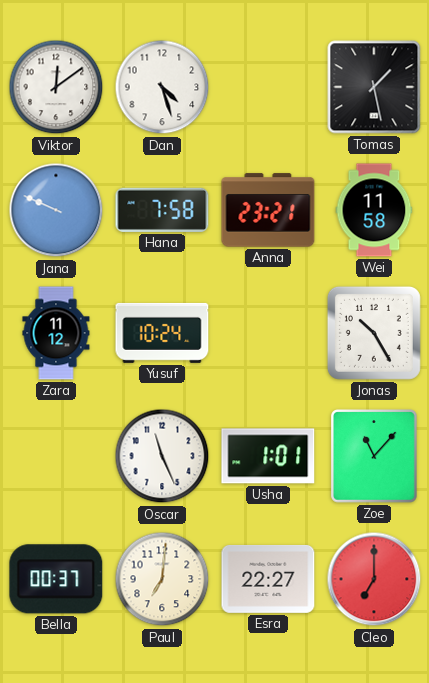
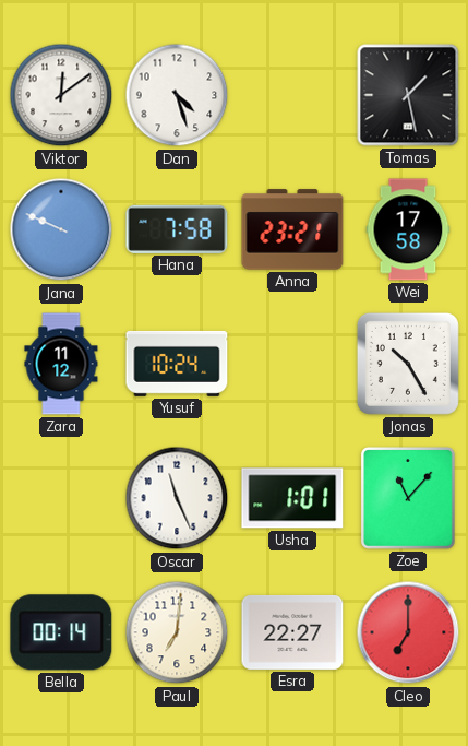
Wei: 11:58 -> 17:58 (408, 229)
Bella: 00:37 -> 00:14 (61, 632)
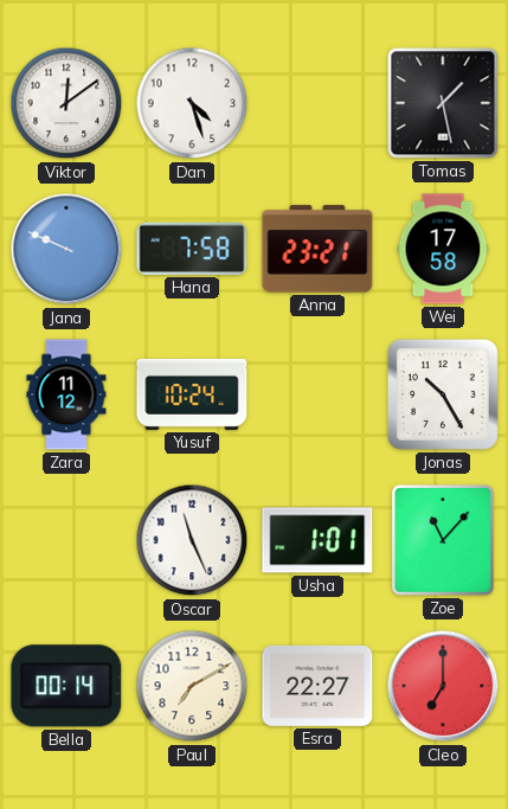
Paul: 7:01 -> 7:10 (192, 686)
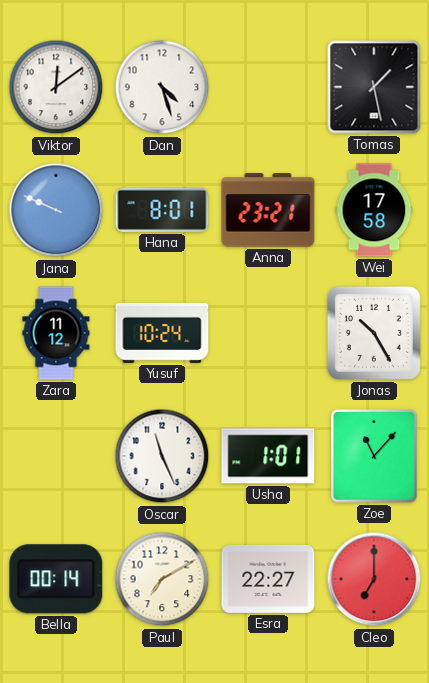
Hana: 7:58 -> 8:01 (162, 210)
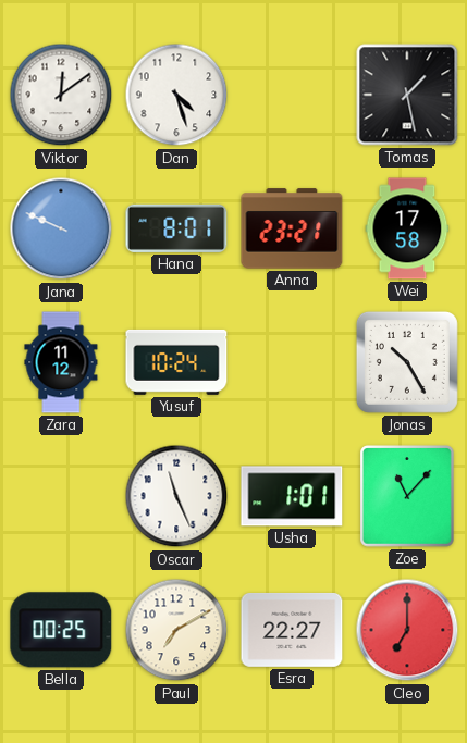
Bella: 00:14 -> 00:25 (61, 630)
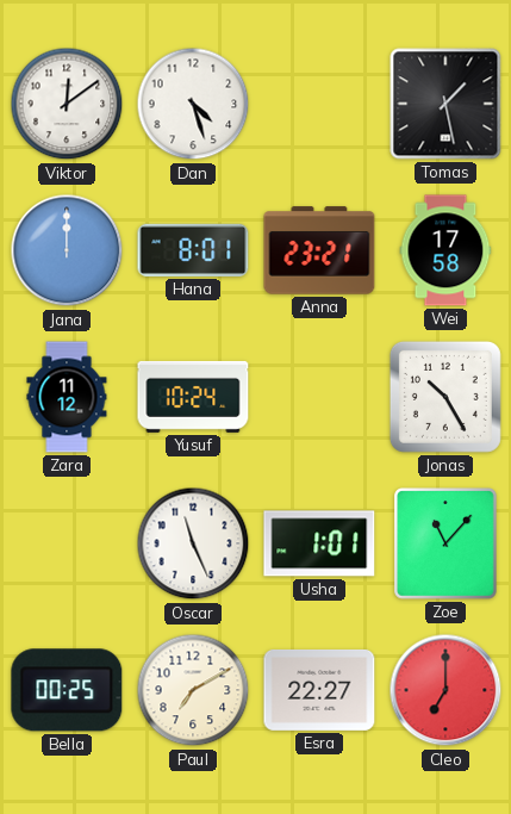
Jana: 9:49 -> 12:00 (67, 250)
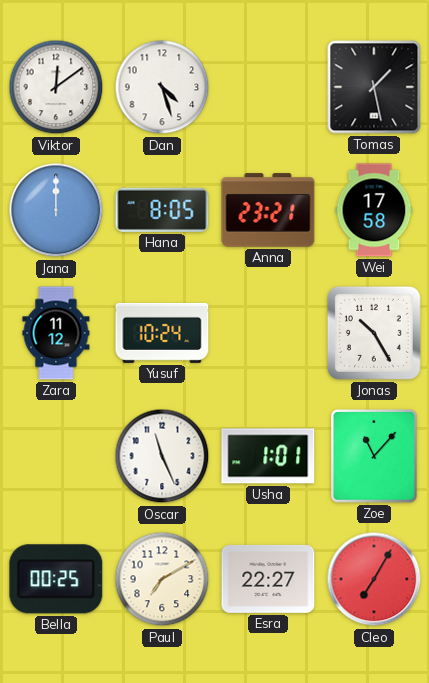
Hana: 8:01 -> 8:05 (162, 210)
Cleo: 7:00 -> 7:05 (374, 579)
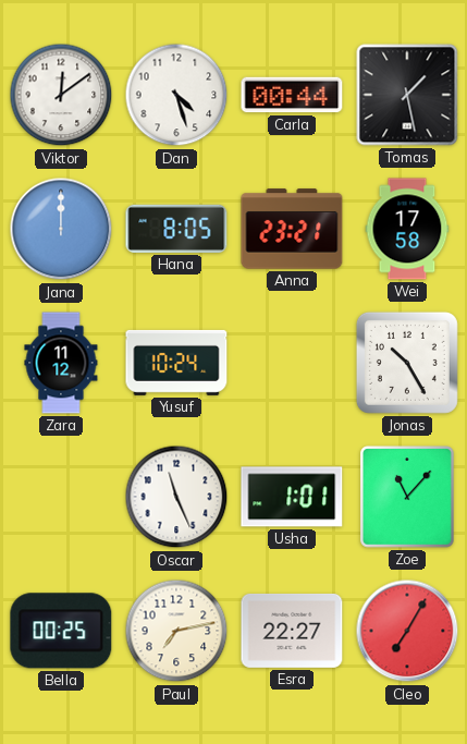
Carla: none -> 00:44 (292, 95)
Paul: 7:10 -> 7:13 (176, 631)
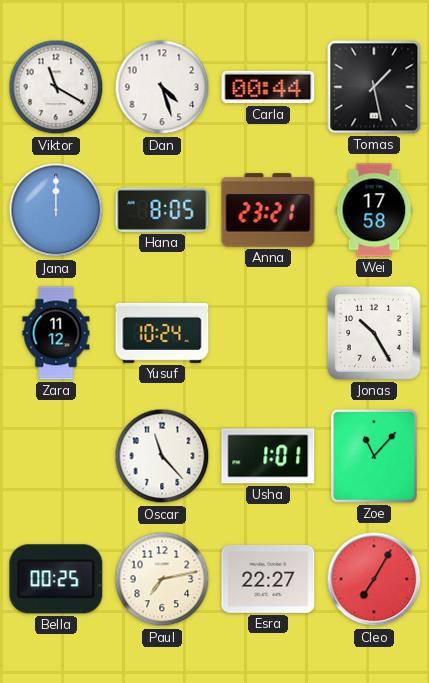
Viktor: 12:09 -> 11:20 (56, 87)
Oscar: 11:26 -> 11:23 (162, 456)
